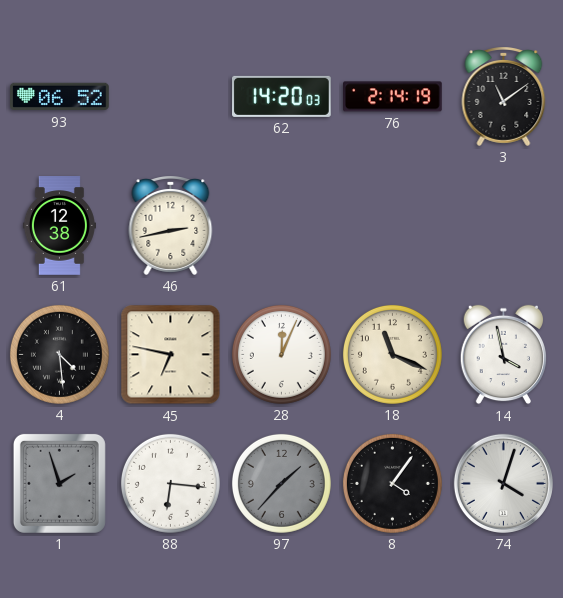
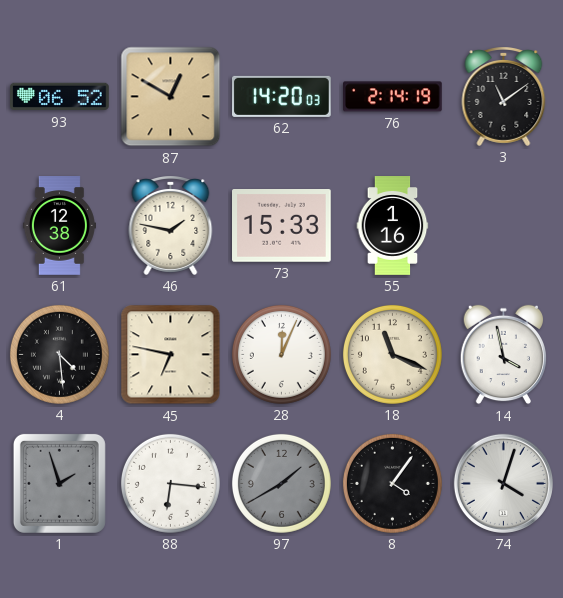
87: none -> 12:50 (171, 97)
46: 2:43 -> 1:47 (171, 226)
73: none -> 15:33 (282, 226)
55: none -> 1:16 (393, 226)
97: 1:37 -> 1:40 (281, 483)
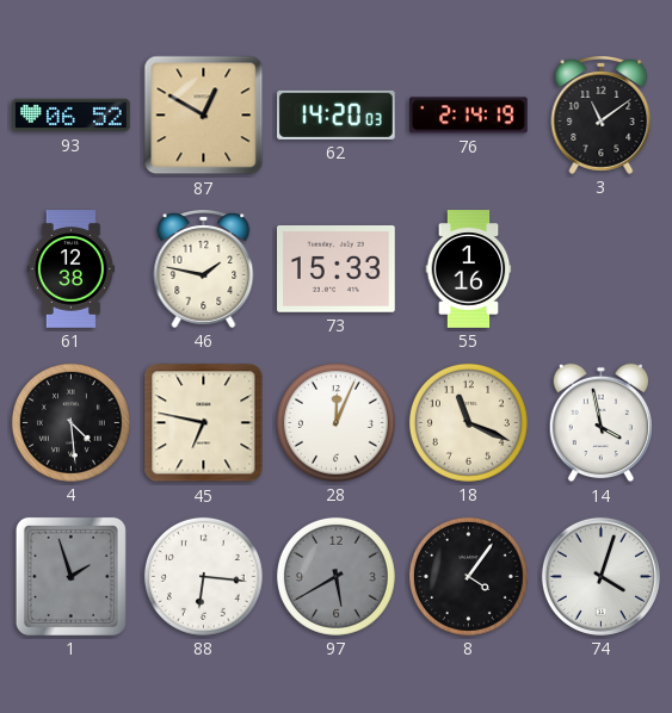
97: 1:40 -> 5:40 (335, 576)
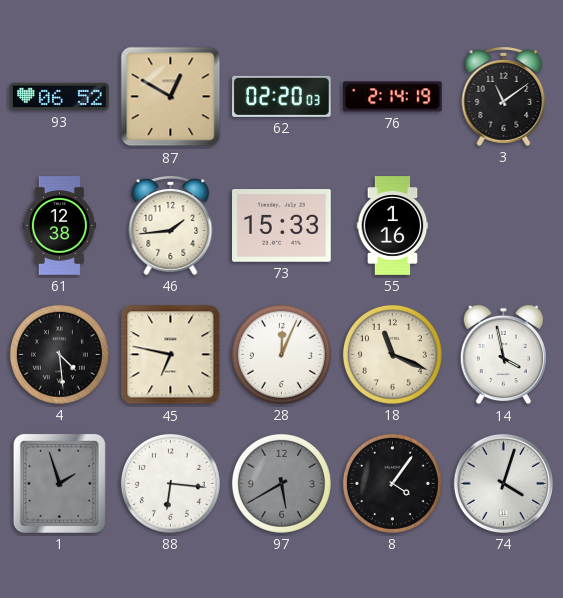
62: 14:20 -> 02:20 (282, 96)
46: 1:47 -> 1:44 (171, 226)
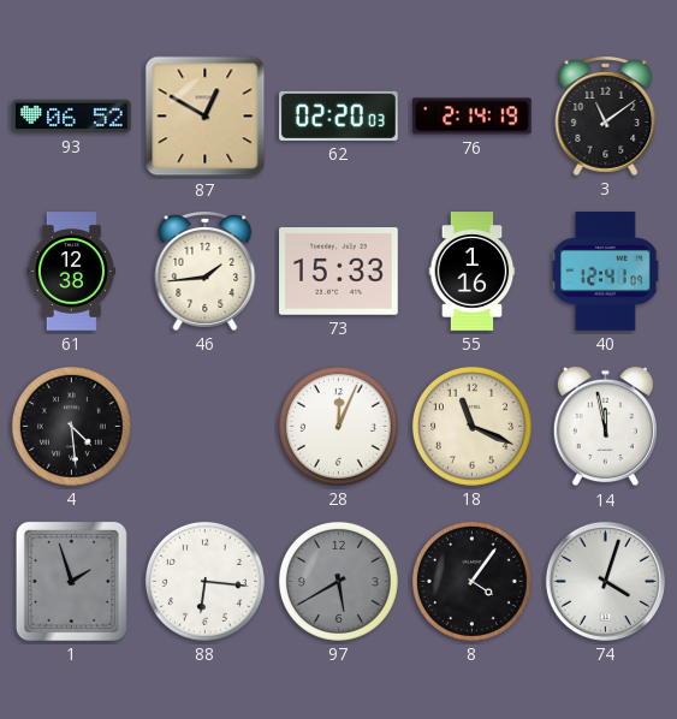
40: none -> 12:41 (606, 272)
45: 6:47 -> none (171, 355)
14: 3:58 -> 11:58 (605, 427)
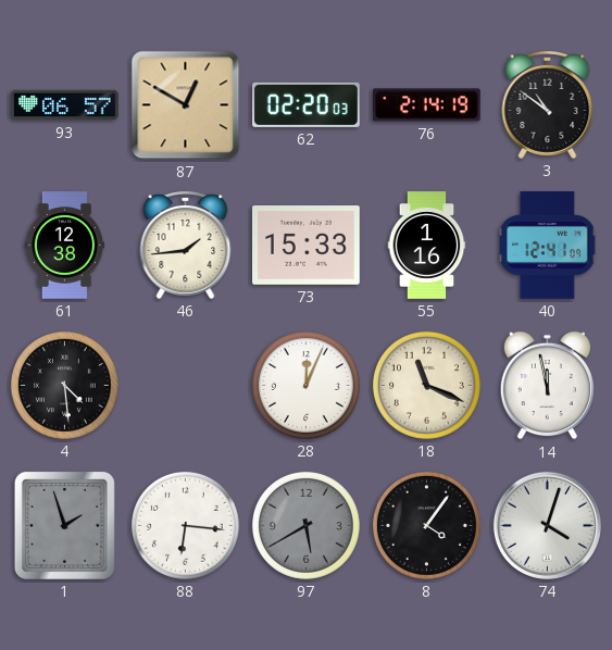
93: 06:52 -> 06:57 (65, 105)
3: 11:09 -> 10:51 (548, 105)
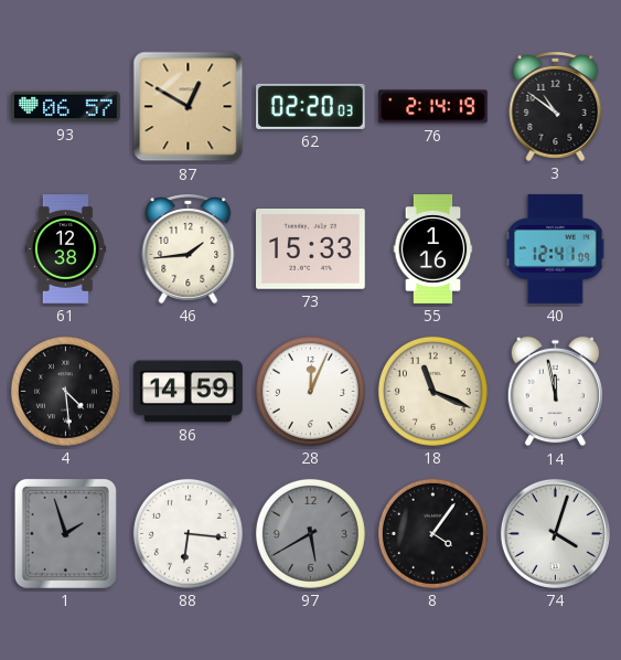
86: none -> 14:59 (189, 392)
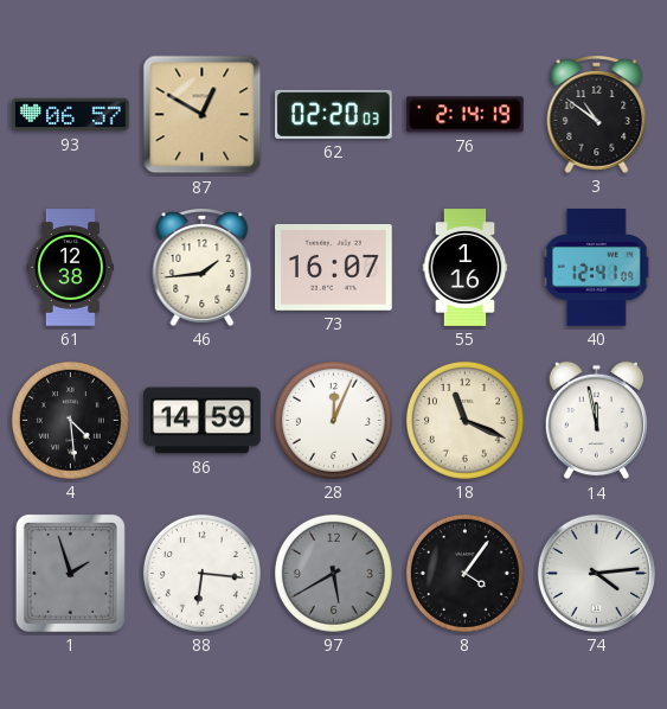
73: 15:33 -> 16:07 (334, 268)
74: 4:03 -> 4:14 (596, 573)
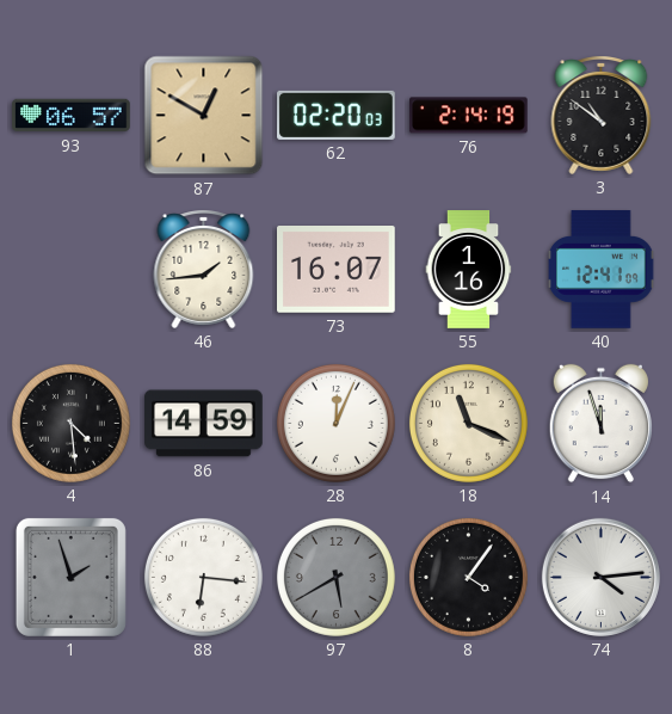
61: 12:38 -> none (70, 268)
14: 11:58 -> 11:57 (600, 424)
